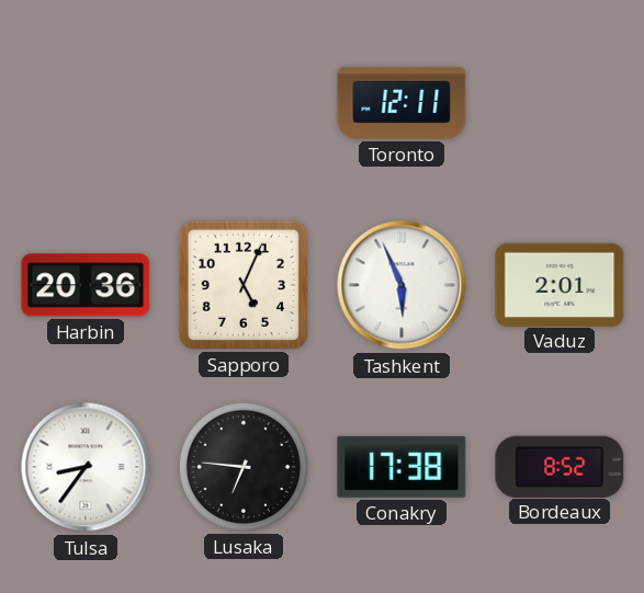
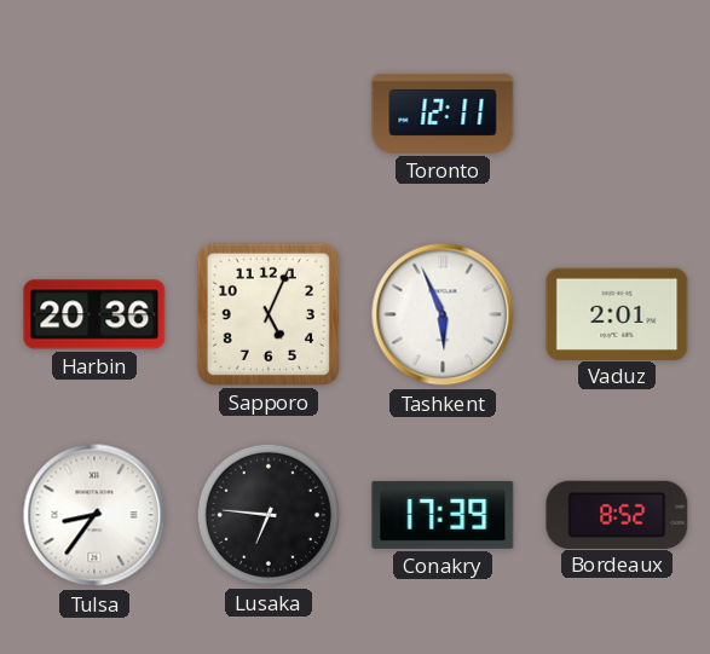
Conakry: 17:38 -> 17:39 (443, 515)
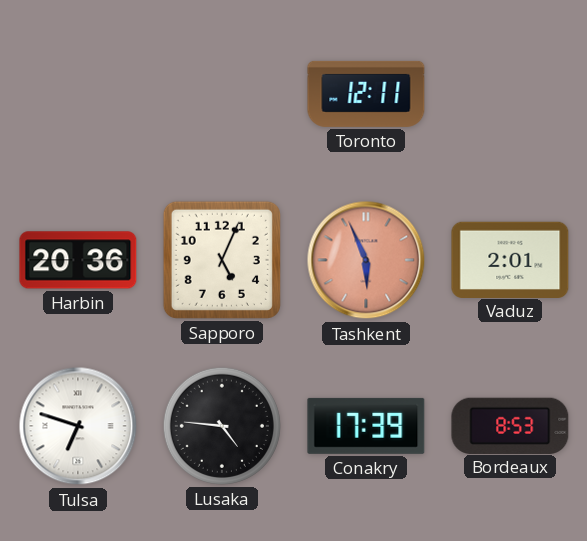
Tashkent dial: white -> salmon (366, 260)
Tulsa: 8:36 -> 6:48 (78, 426)
Lusaka: 6:46 -> 4:46 (222, 426)
Bordeaux: 8:52 -> 8:53 (510, 425)
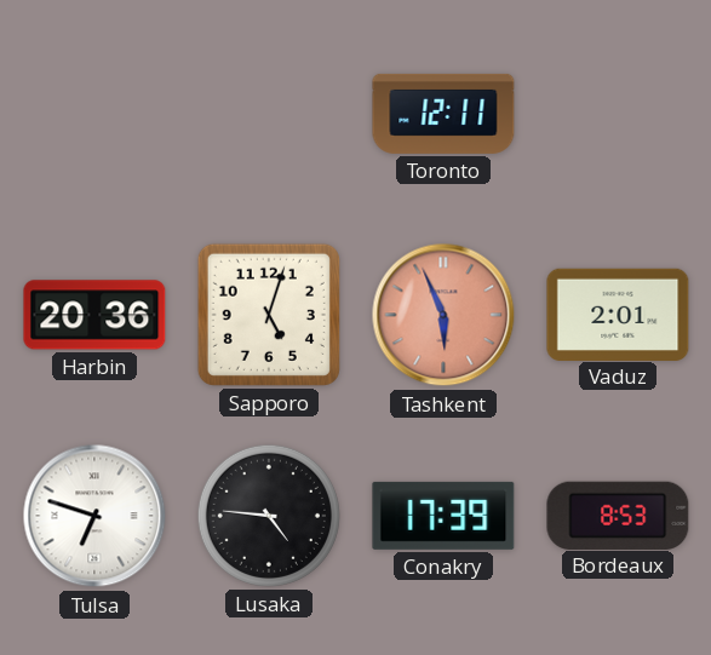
Sapporo: 5:04 -> 5:03 (269, 315)
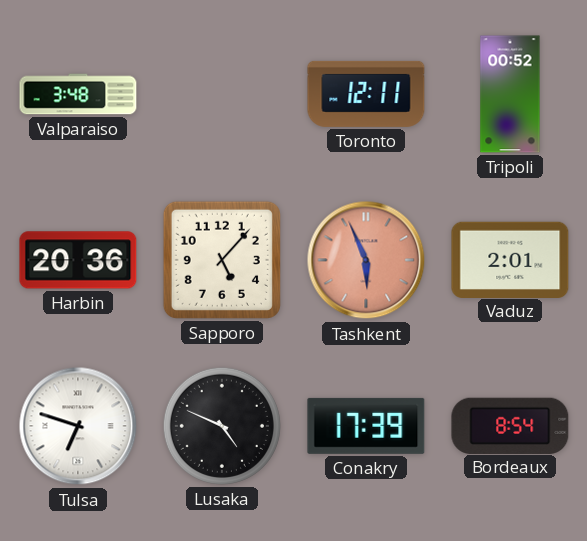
Valparaiso: none -> 3:48 (78, 94)
Tripoli: none -> 00:52 (510, 94)
Sapporo: 5:03 -> 5:07 (222, 260)
Lusaka: 4:46 -> 4:49 (222, 426)
Bordeaux: 8:53 -> 8:54 (510, 425)
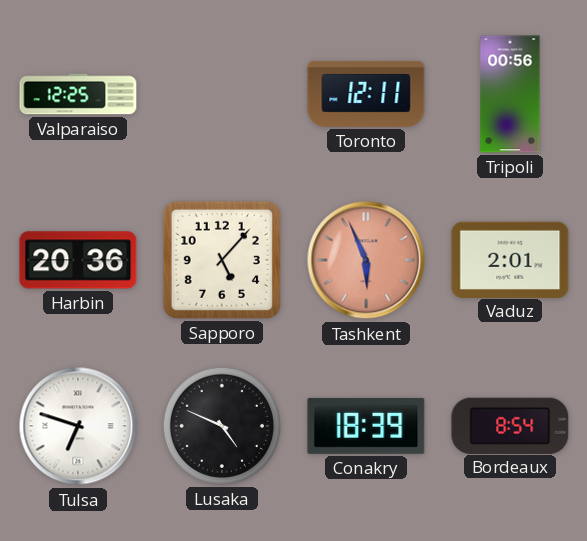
Valparaiso: 3:48 -> 12:25 (78, 94)
Tripoli: 00:52 -> 00:56 (510, 94)
Conakry: 17:39 -> 18:39 (366, 426)
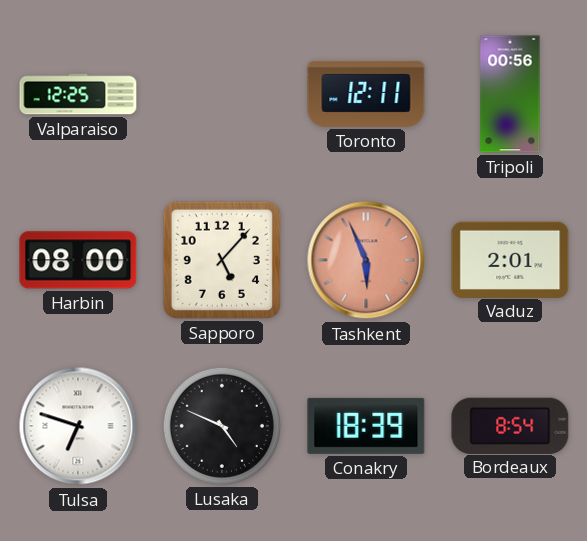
Harbin: 20:36 -> 08:00 (78, 260)
